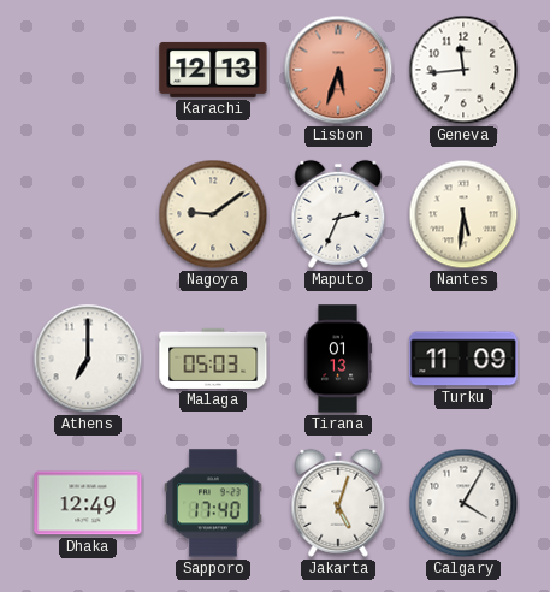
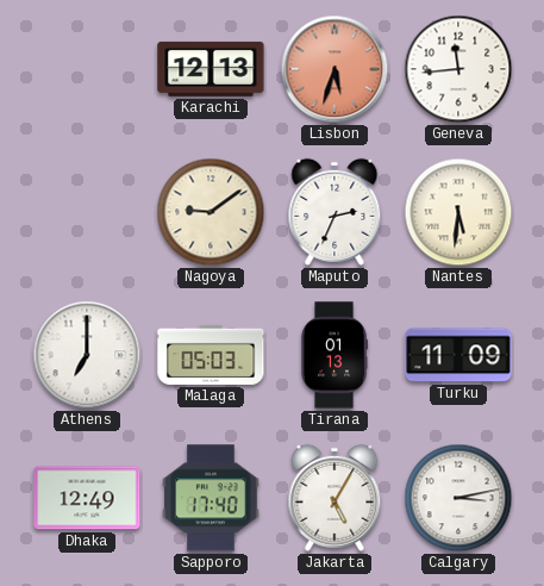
Jakarta: 5:03 -> 5:05 (334, 498)
Calgary: 4:05 -> 3:13 (458, 498)
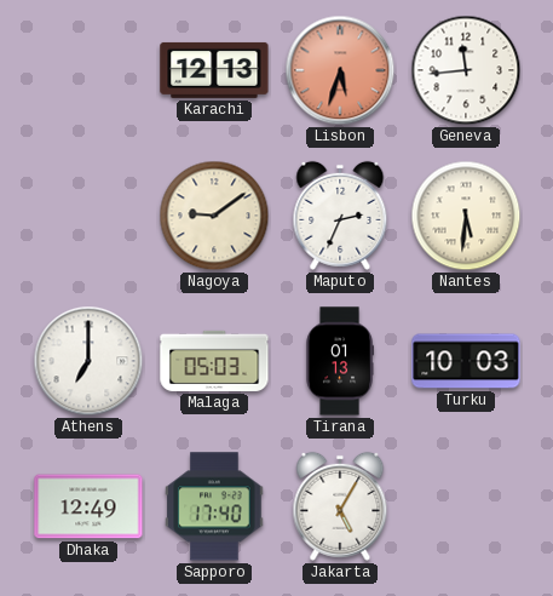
Turku: 11:09 -> 10:03 (466, 361)
Calgary: 3:13 -> none (458, 498)
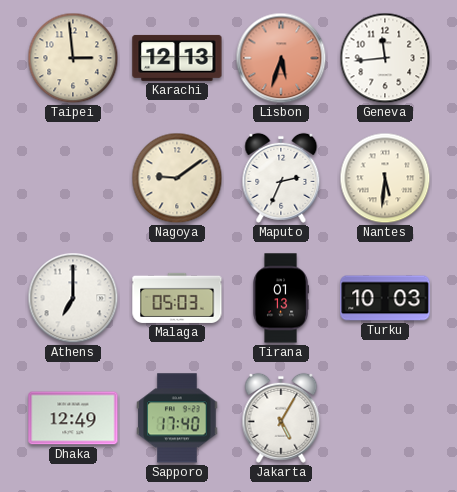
Taipei: none -> 2:59 (73, 58)
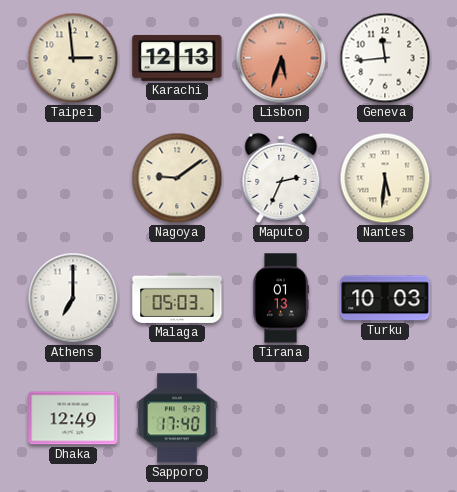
Jakarta: 5:05 -> none (281, 418)
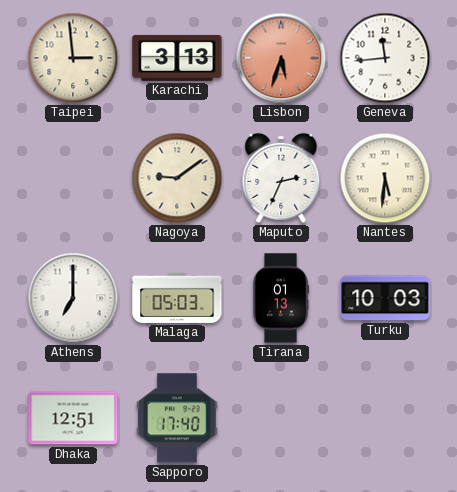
Karachi: 12:13 -> 3:13 (177, 58)
Dhaka: 12:49 -> 12:51 (73, 418)
